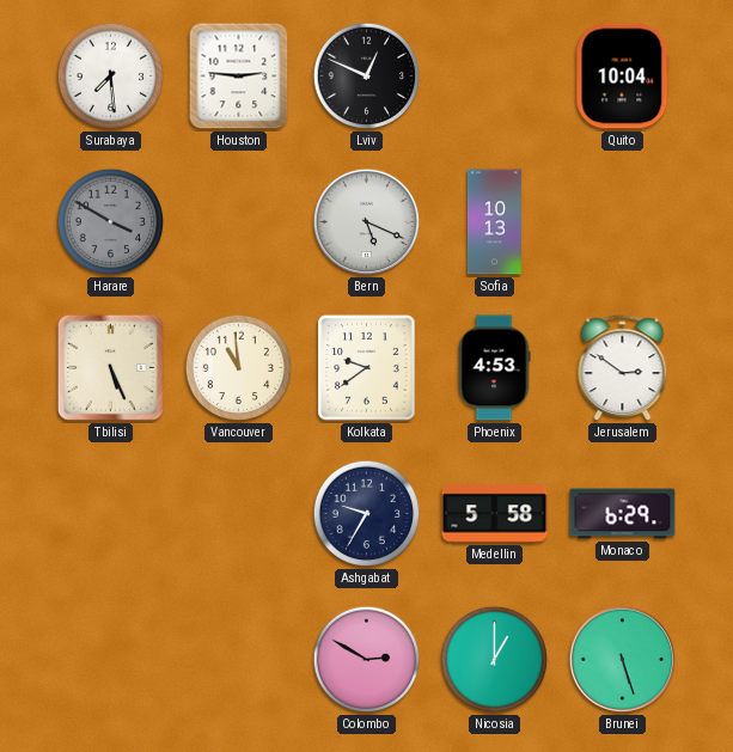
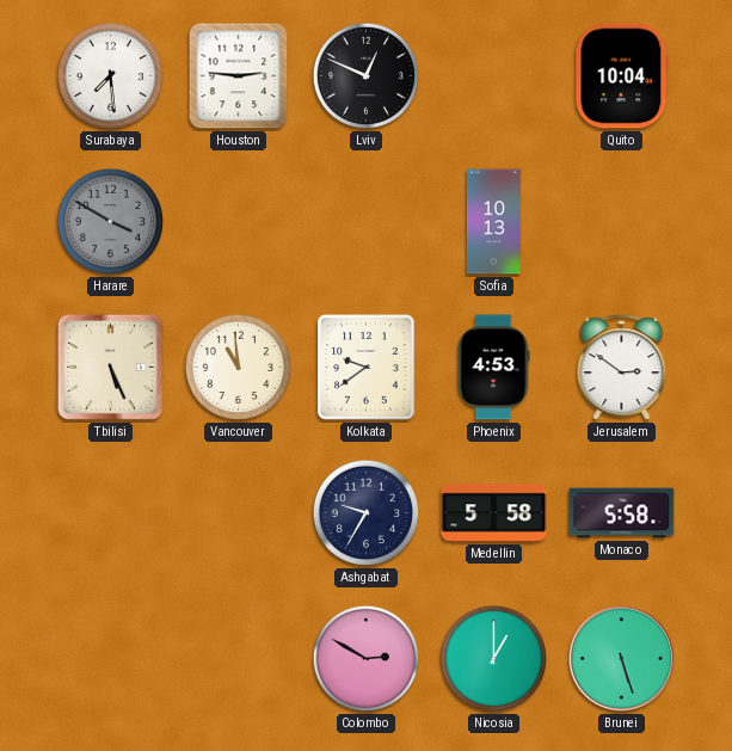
Bern: 5:19 -> none (367, 222)
Monaco: 6:29 -> 5:58 (622, 513)
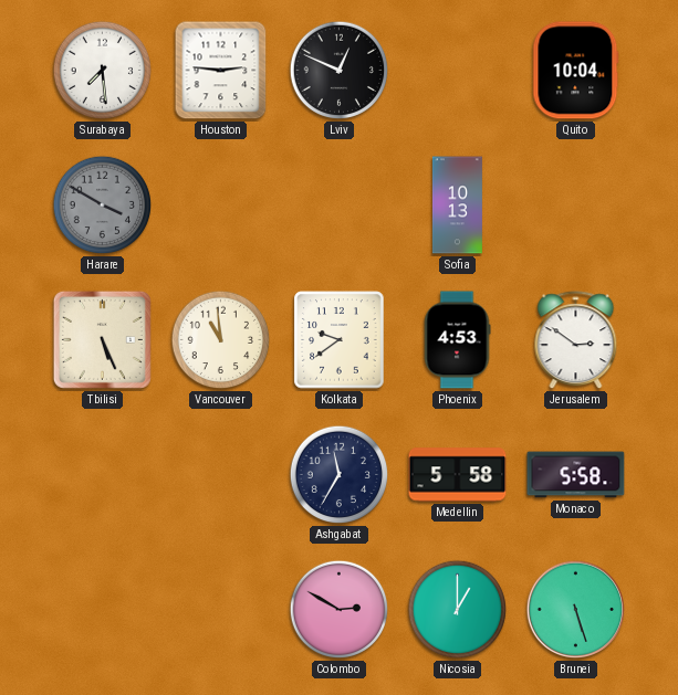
Ashgabat: 9:35 -> 11:35 (340, 475)
